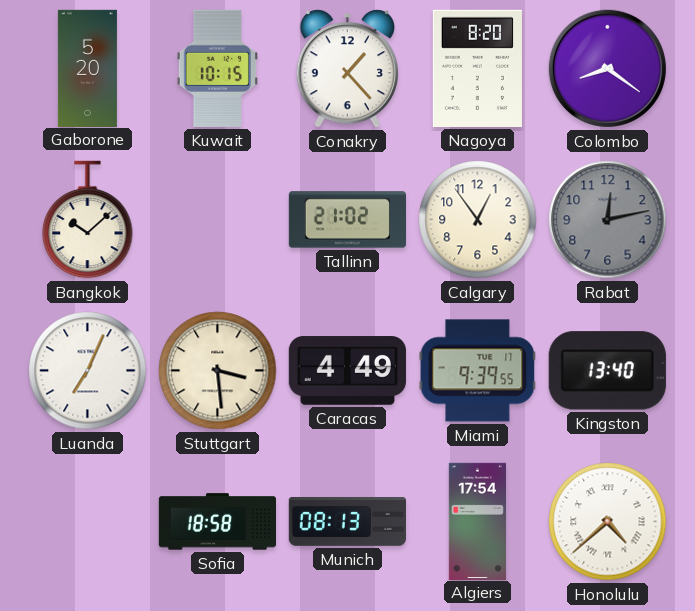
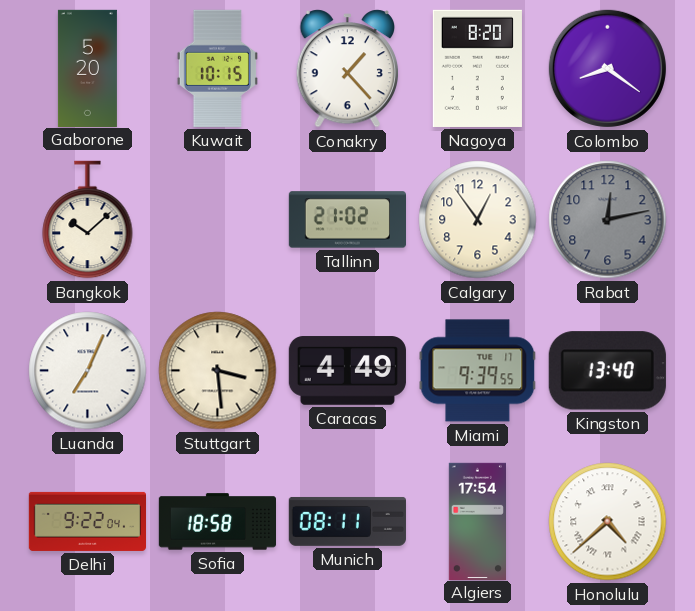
Delhi: none -> 9:22 (87, 521)
Munich: 08:13 -> 08:11 (347, 521)
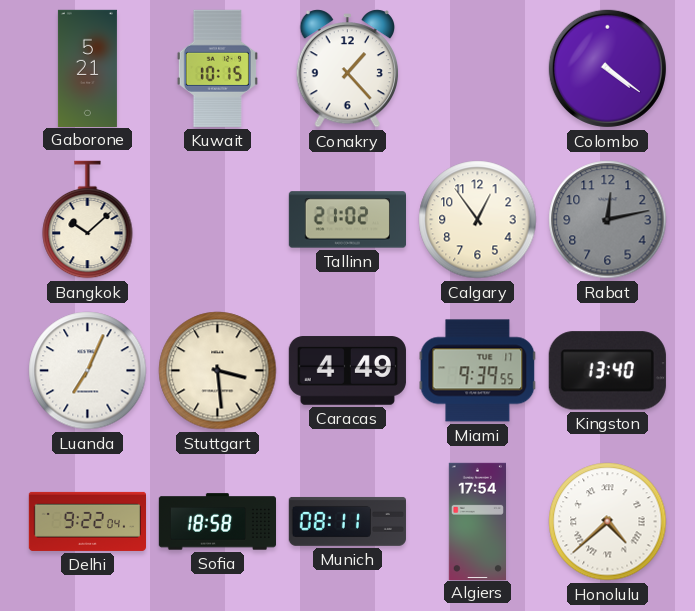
Gaborone: 5:20 -> 5:21 (87, 68)
Nagoya: 8:20 -> none (477, 68)
Colombo: 8:21 -> 4:21 (607, 68)
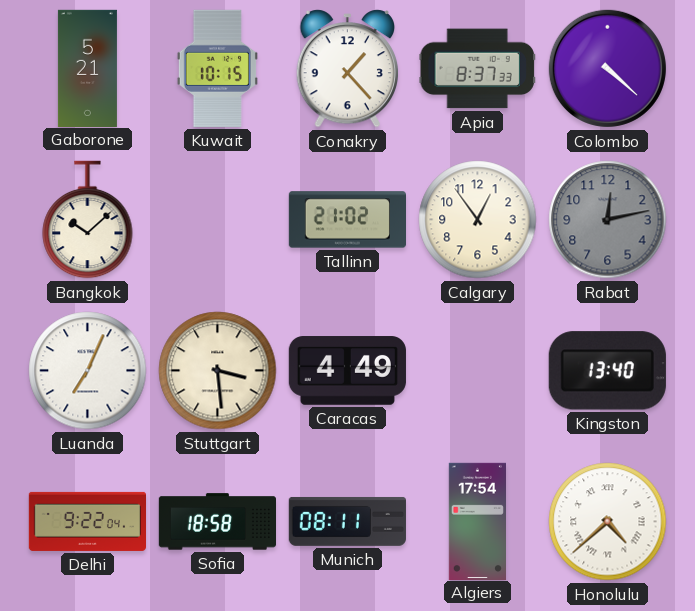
Apia: none -> 8:37 (477, 69)
Colombo: 4:21 -> 4:22 (607, 68)
Miami: 9:39 -> none (478, 371)
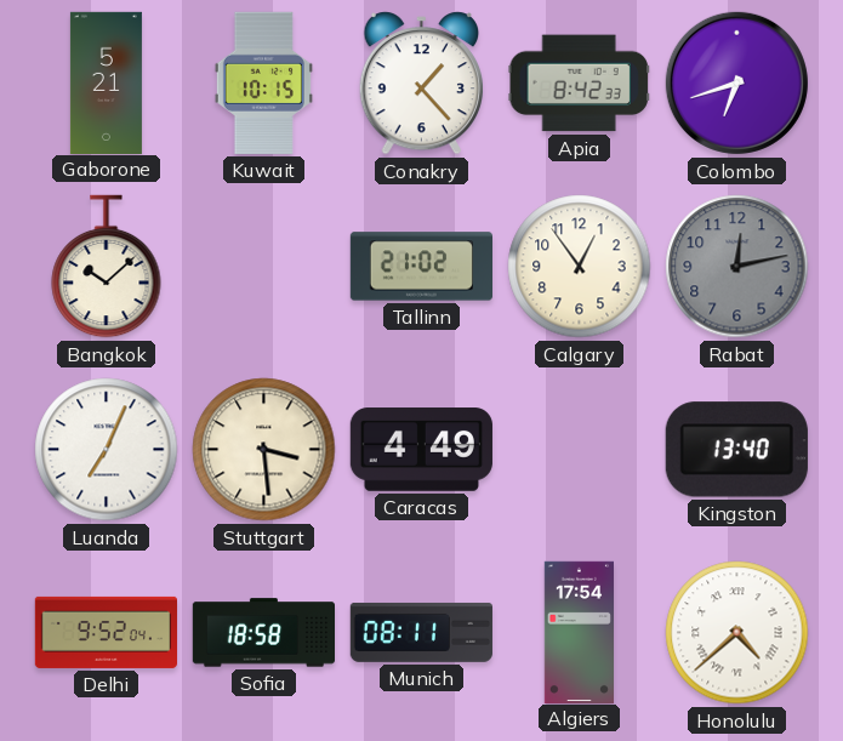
Apia: 8:37 -> 8:42 (579, 84)
Colombo: 4:22 -> 6:42 (736, 82)
Delhi: 9:22 -> 9:52 (106, 632)
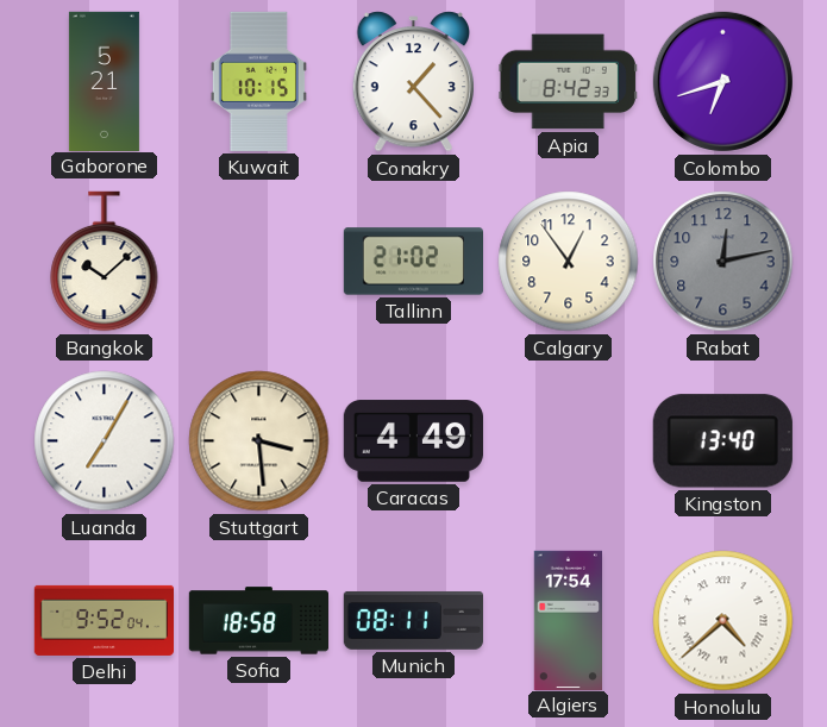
Luanda: 7:04 -> 7:05 (105, 441)
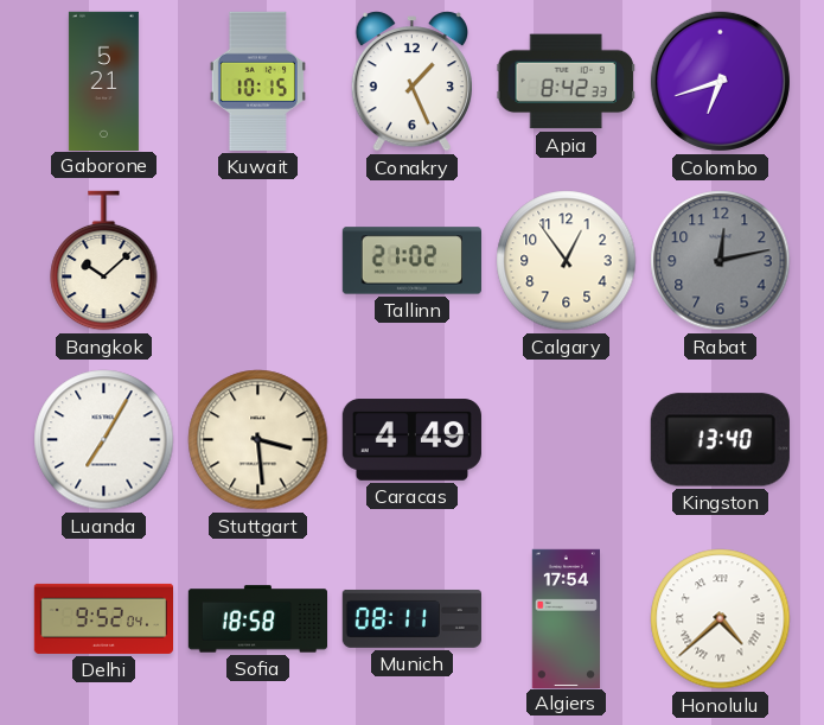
Conakry: 1:23 -> 1:26 (411, 82)
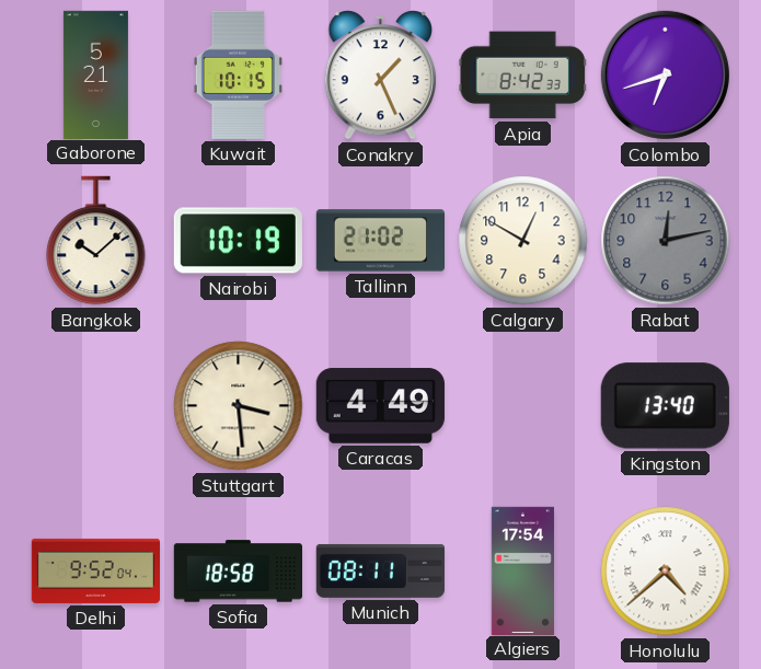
Nairobi: none -> 10:19 (238, 241)
Calgary: 12:54 -> 12:50 (523, 241)
Luanda: 7:05 -> none (104, 440)
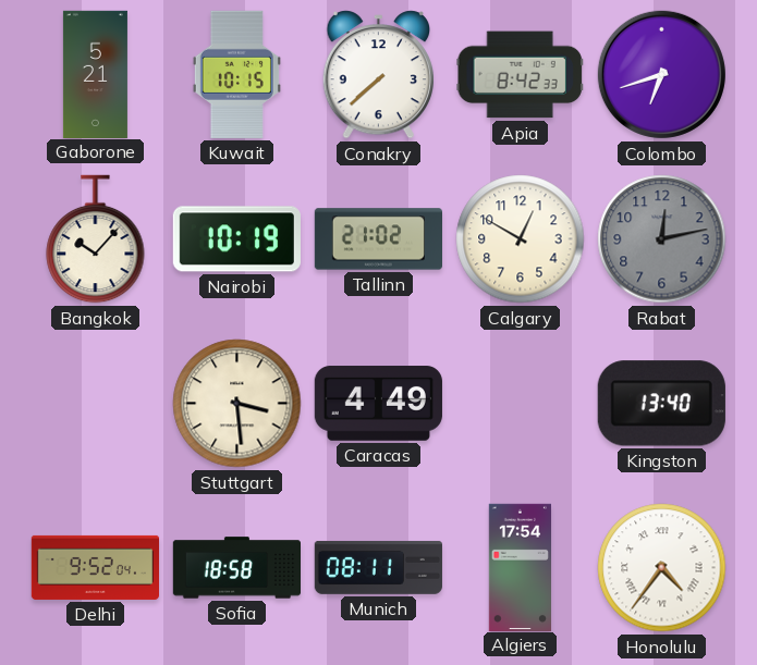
Conakry: 1:26 -> 7:38 (378, 75)
Bangkok: 10:08 -> 10:07 (96, 239)
Honolulu: 4:38 -> 4:36 (662, 568)
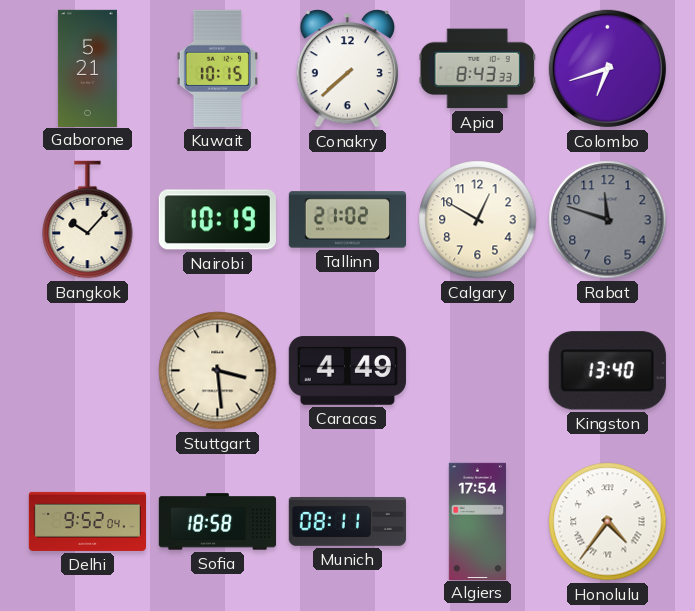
Apia: 8:42 -> 8:43 (477, 69)
Rabat: 12:13 -> 11:48 (608, 220)
